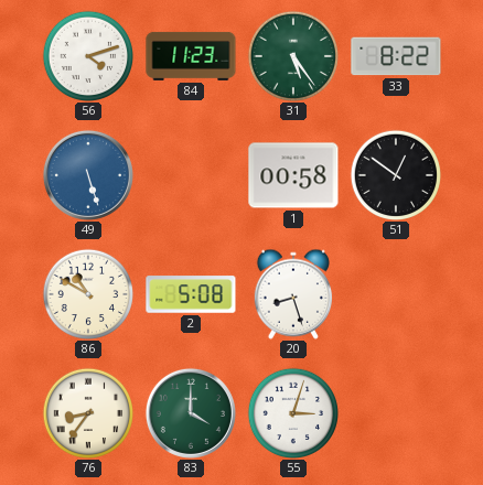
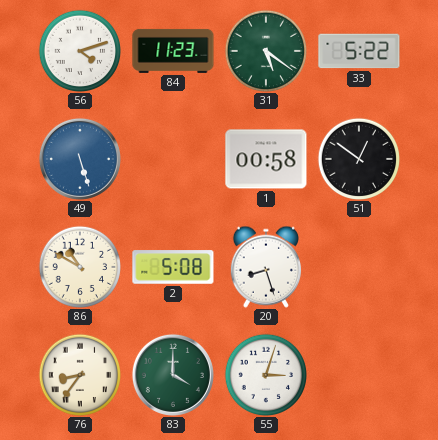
31: 5:24 -> 5:21 (265, 50)
33: 8:22 -> 5:22 (359, 51)
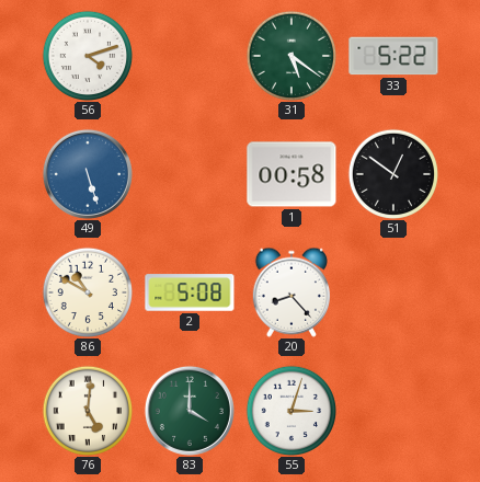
84: 11:23 -> none (173, 51)
20: 8:27 -> 8:23 (292, 292)
76: 8:36 -> 5:01 (87, 410)
